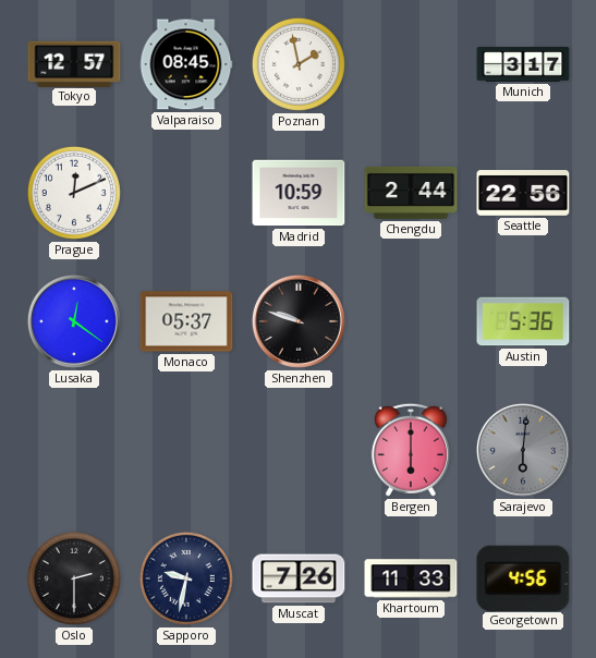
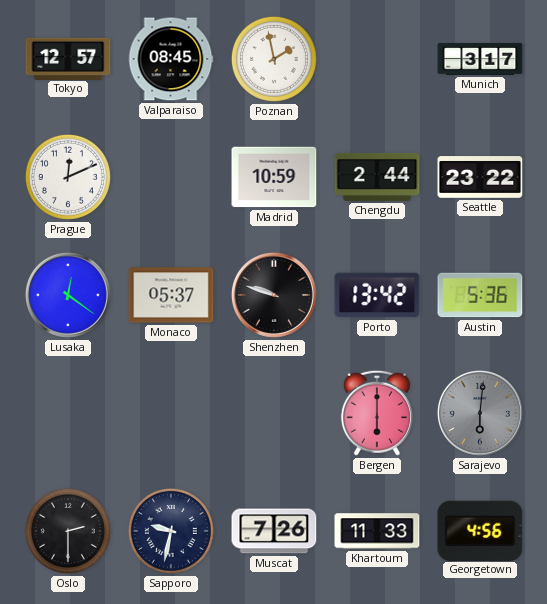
Seattle: 22:56 -> 23:22 (480, 177)
Porto: none -> 13:42 (377, 295)
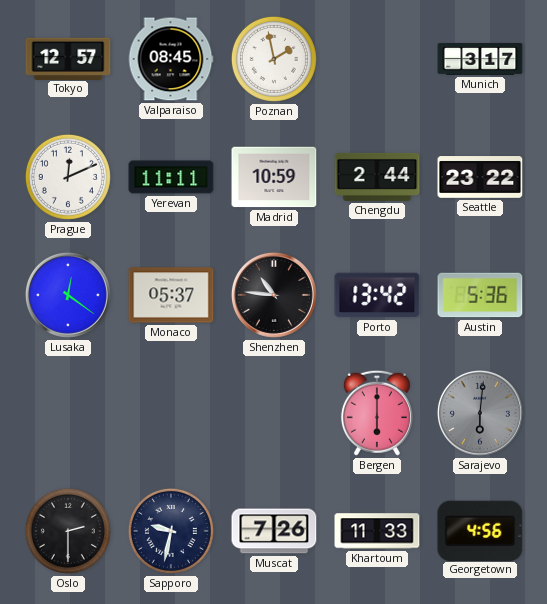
Yerevan: none -> 11:11 (171, 177)
Shenzhen: 9:48 -> 10:46 (274, 295)
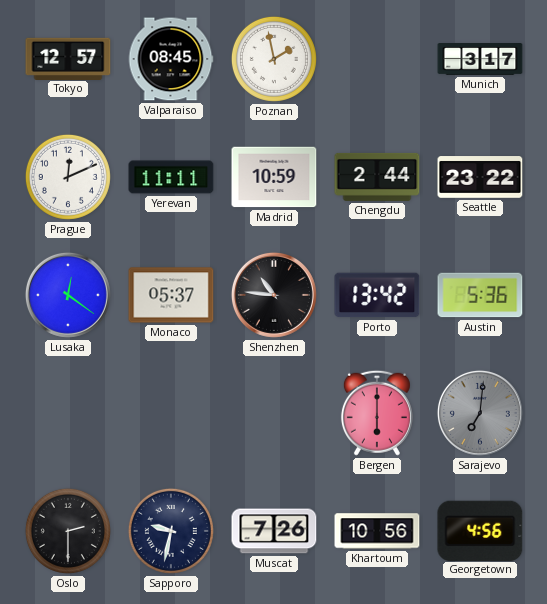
Sarajevo: 6:01 -> 7:01 (480, 413)
Khartoum: 11:33 -> 10:56 (377, 531)
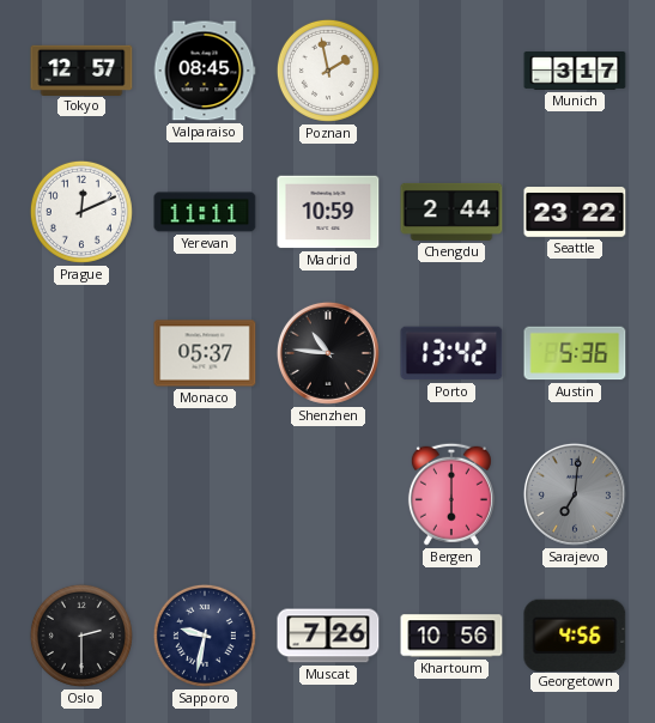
Lusaka: 12:21 -> none (68, 295)
